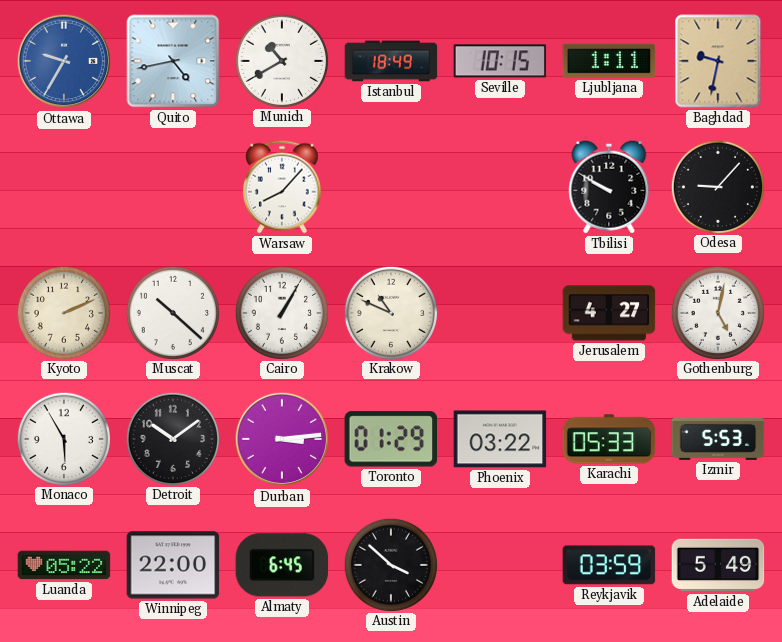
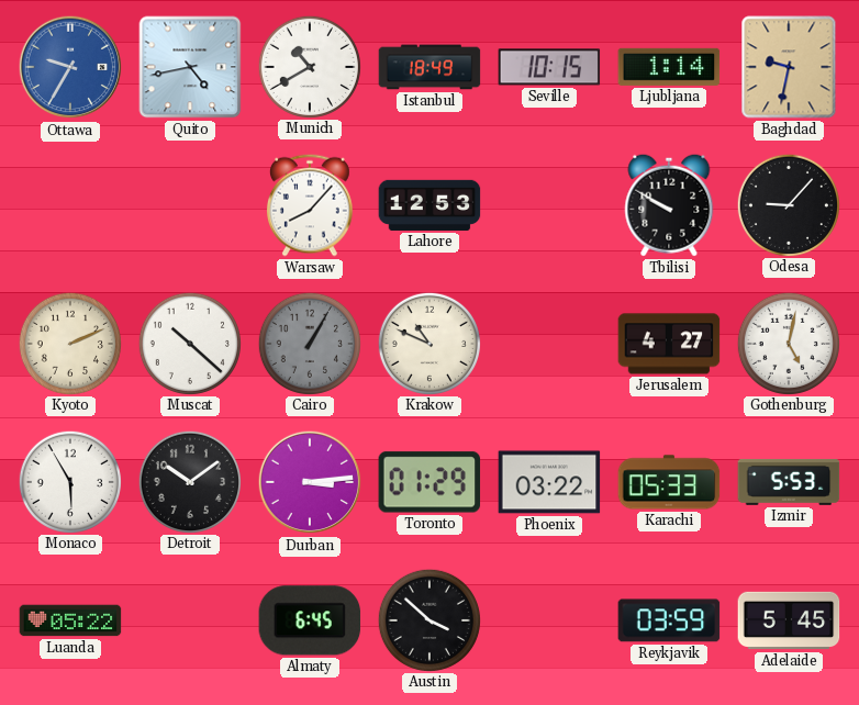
Ljubljana: 1:11 -> 1:14 (669, 67)
Lahore: none -> 12:53 (430, 205)
Cairo dial: white -> grey (309, 343)
Winnipeg: 22:00 -> none (173, 565)
Adelaide: 5:49 -> 5:45 (789, 620)
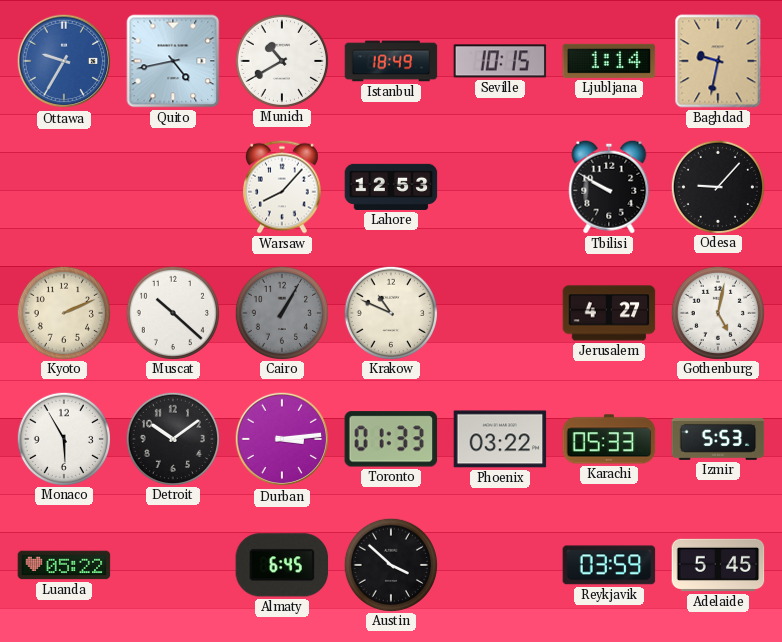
Toronto: 01:29 -> 01:33 (391, 439)
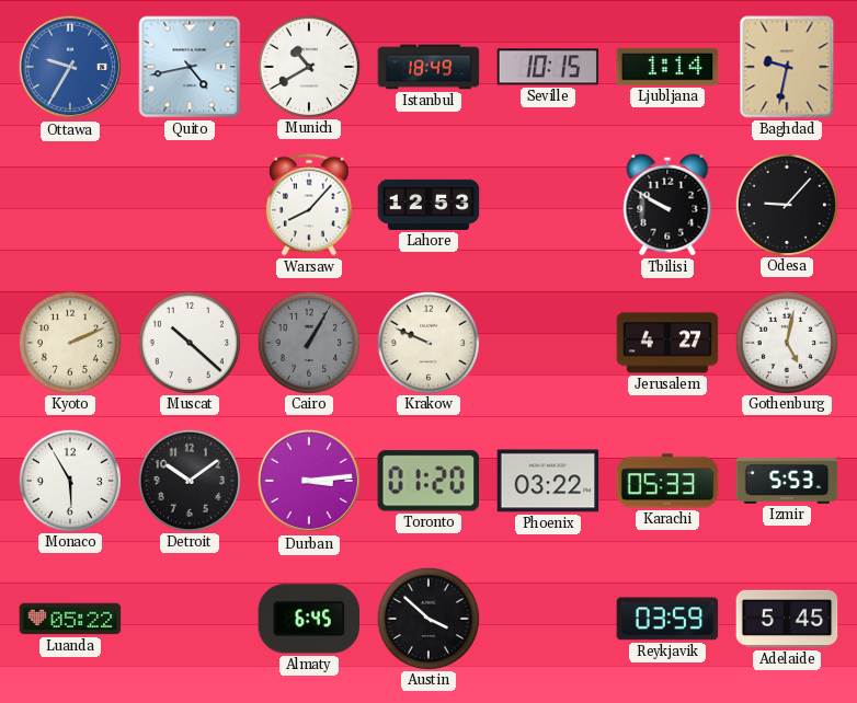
Krakow: 10:49 -> 9:49 (427, 342)
Toronto: 01:33 -> 01:20 (428, 481)
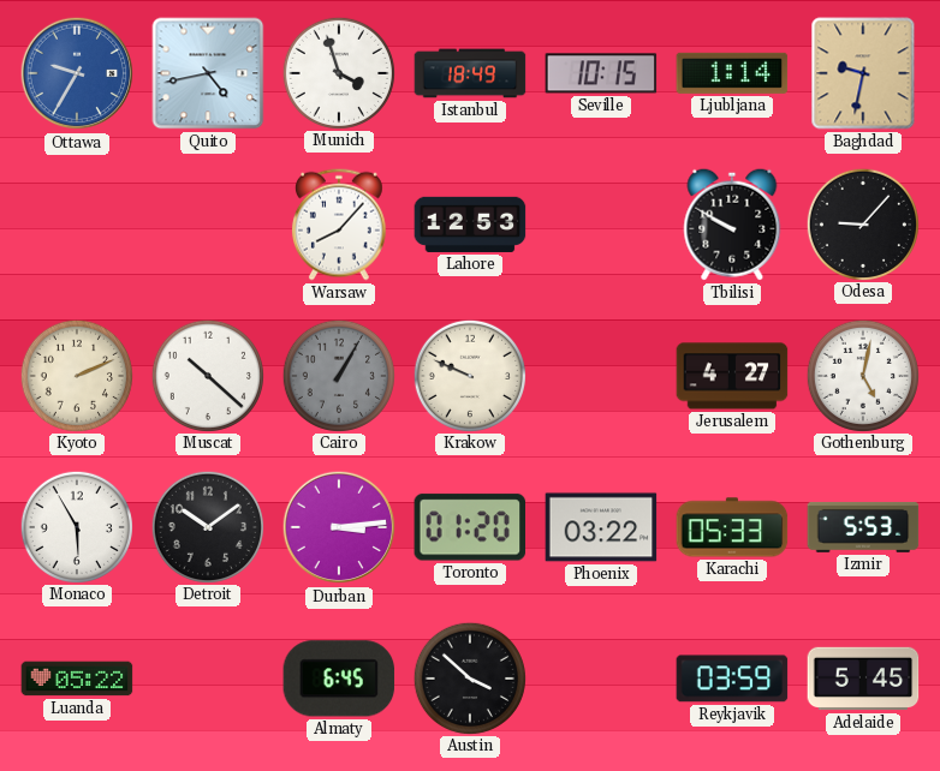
Munich: 10:40 -> 3:57 (338, 72)
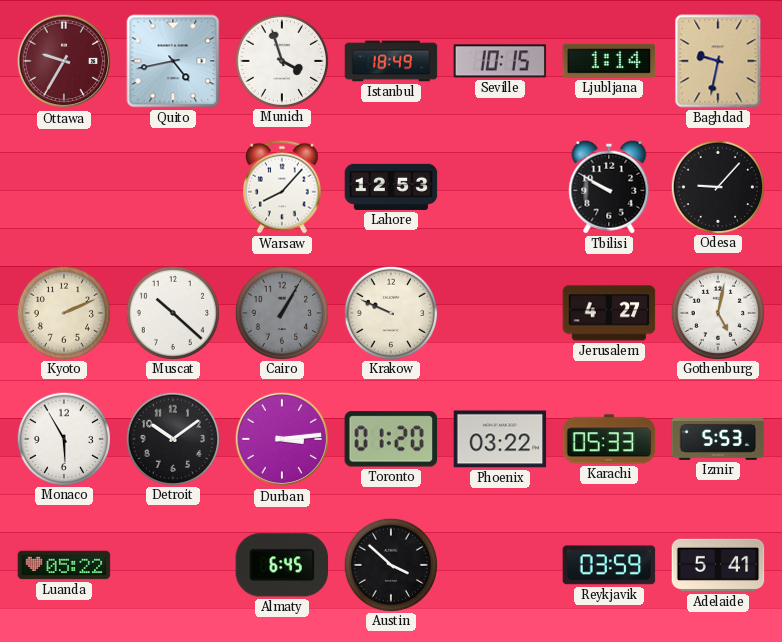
Ottawa dial: blue -> burgundy (64, 61)
Adelaide: 5:45 -> 5:41 (718, 565)
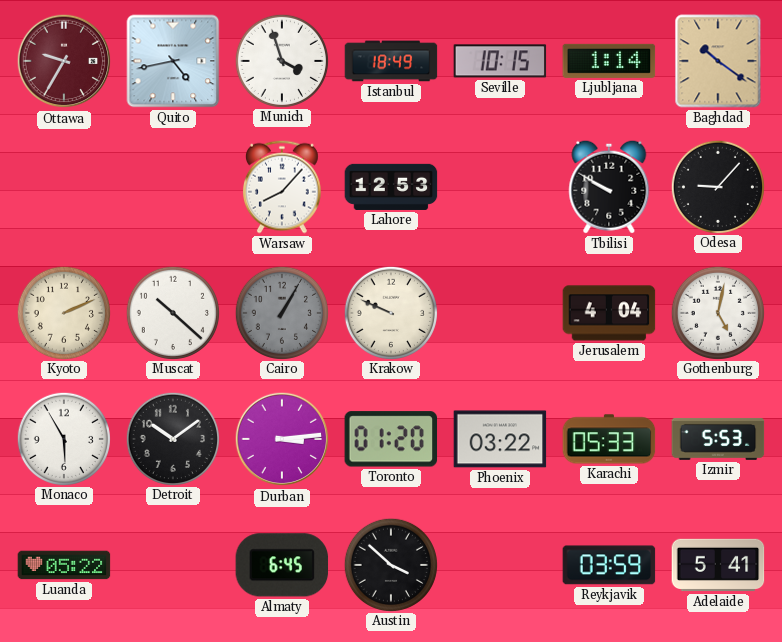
Baghdad: 9:32 -> 10:21 (718, 61)
Jerusalem: 4:27 -> 4:04 (609, 313)
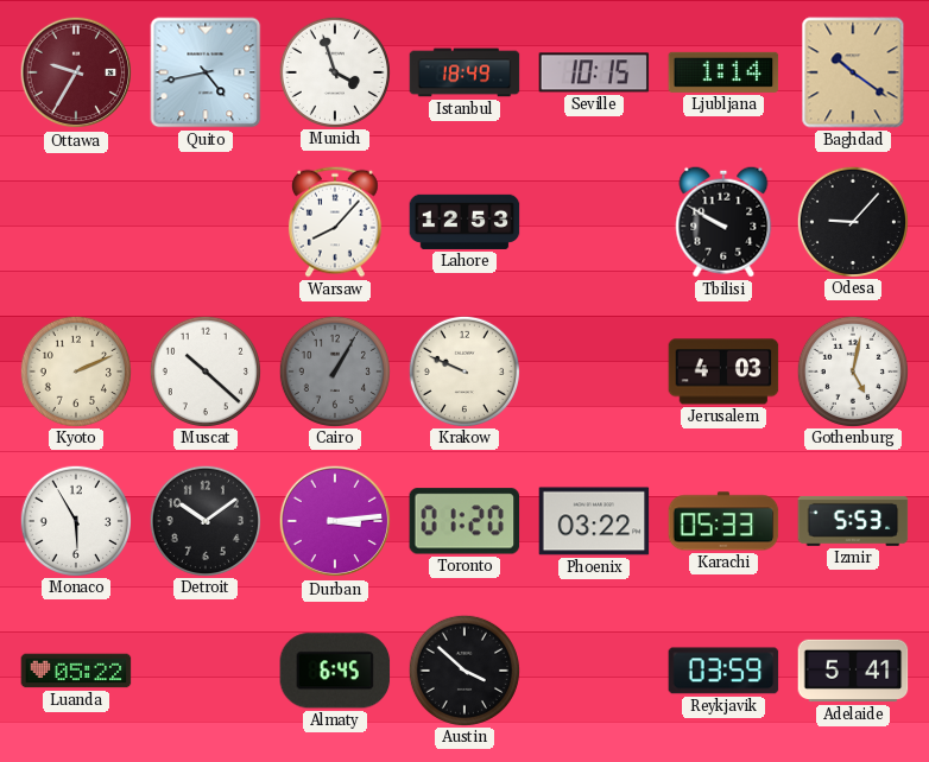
Jerusalem: 4:04 -> 4:03 (723, 372)
